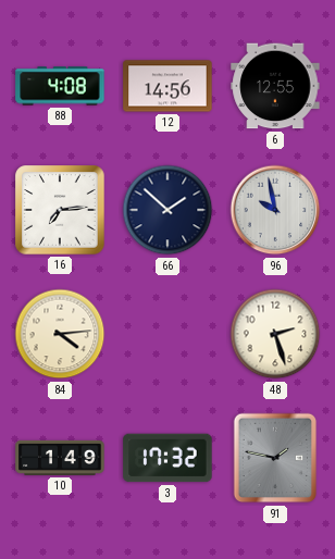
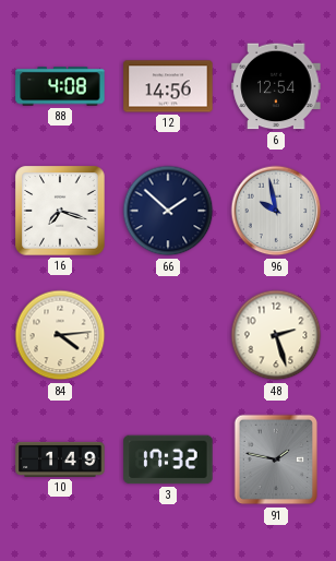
6: 12:55 -> 12:54 (276, 86)
16: 7:14 -> 7:18 (60, 211)
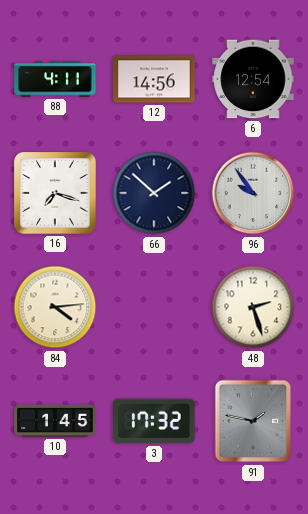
88: 4:08 -> 4:11 (55, 79)
96: 9:58 -> 9:54 (253, 193)
10: 1:49 -> 1:45 (55, 421)
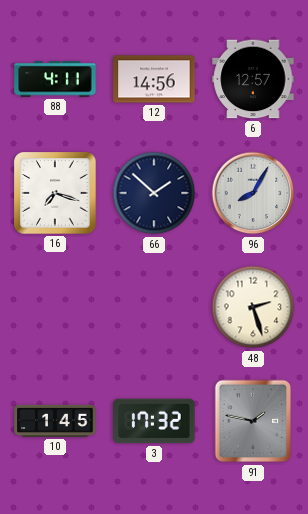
6: 12:54 -> 12:57 (253, 79)
96: 9:54 -> 8:05 (253, 193)
84: 4:14 -> none (55, 307)
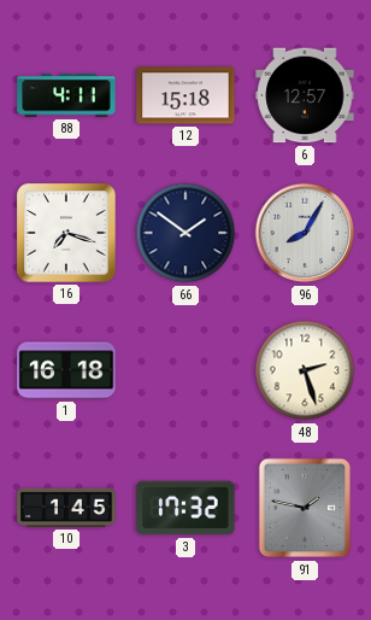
12: 14:56 -> 15:18 (185, 95)
66: 1:52 -> 1:51 (185, 233)
1: none -> 16:18 (66, 370)
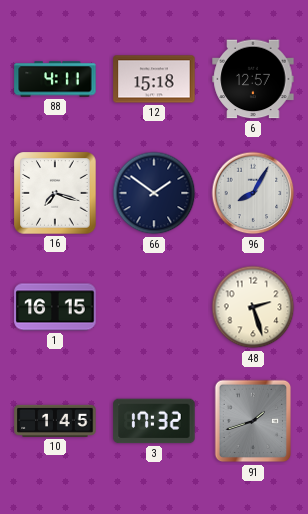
1: 16:18 -> 16:15 (55, 307)
91: 1:47 -> 1:42 (253, 421)
